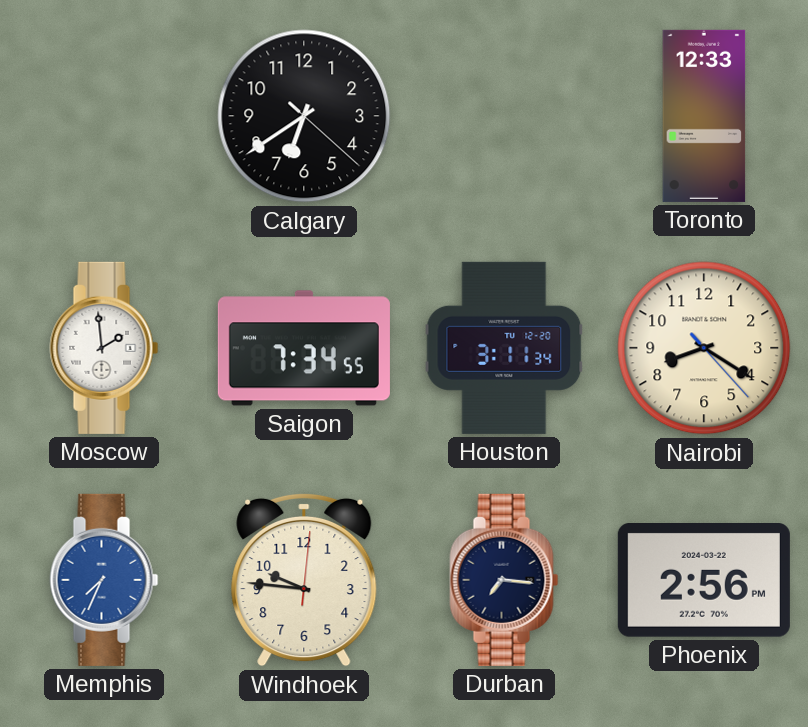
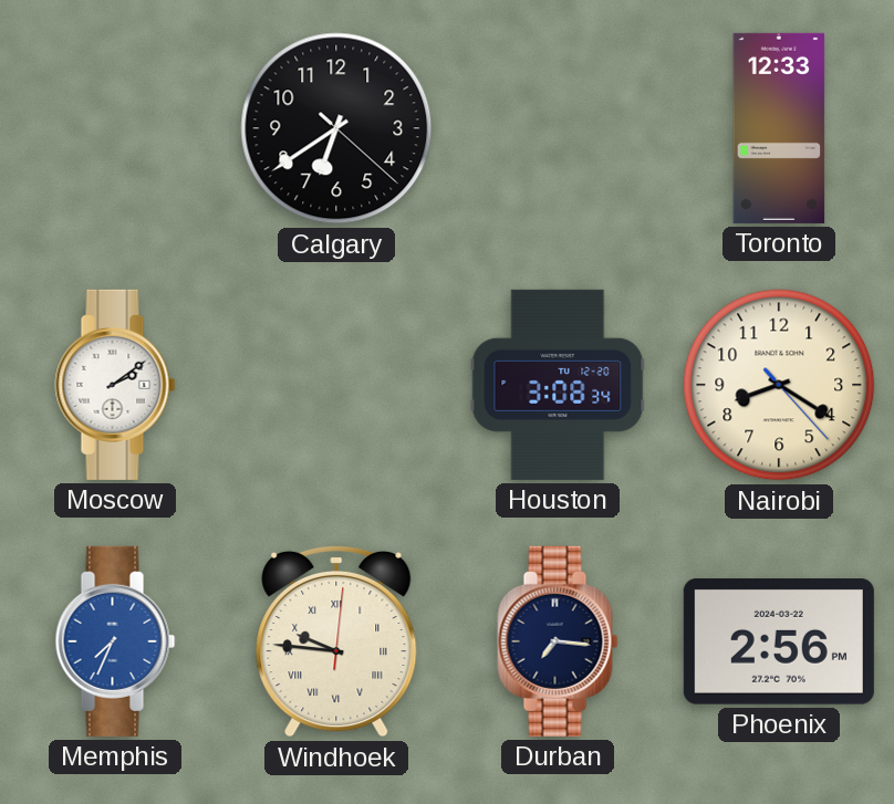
Moscow: 1:59 -> 2:09 (115, 385)
Saigon: 7:34 -> none (304, 348)
Houston: 3:11 -> 3:08 (558, 385)
Windhoek numerals: Arabic -> Roman (336, 641)
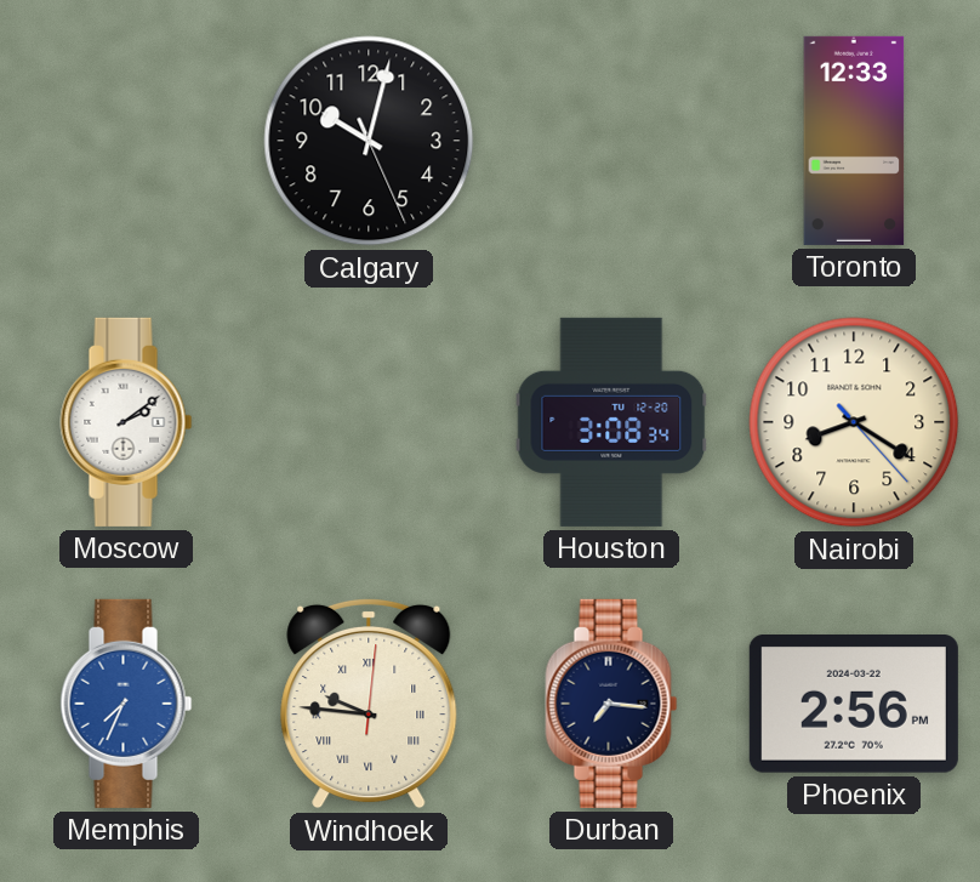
Calgary: 6:39 -> 10:02 (369, 141)
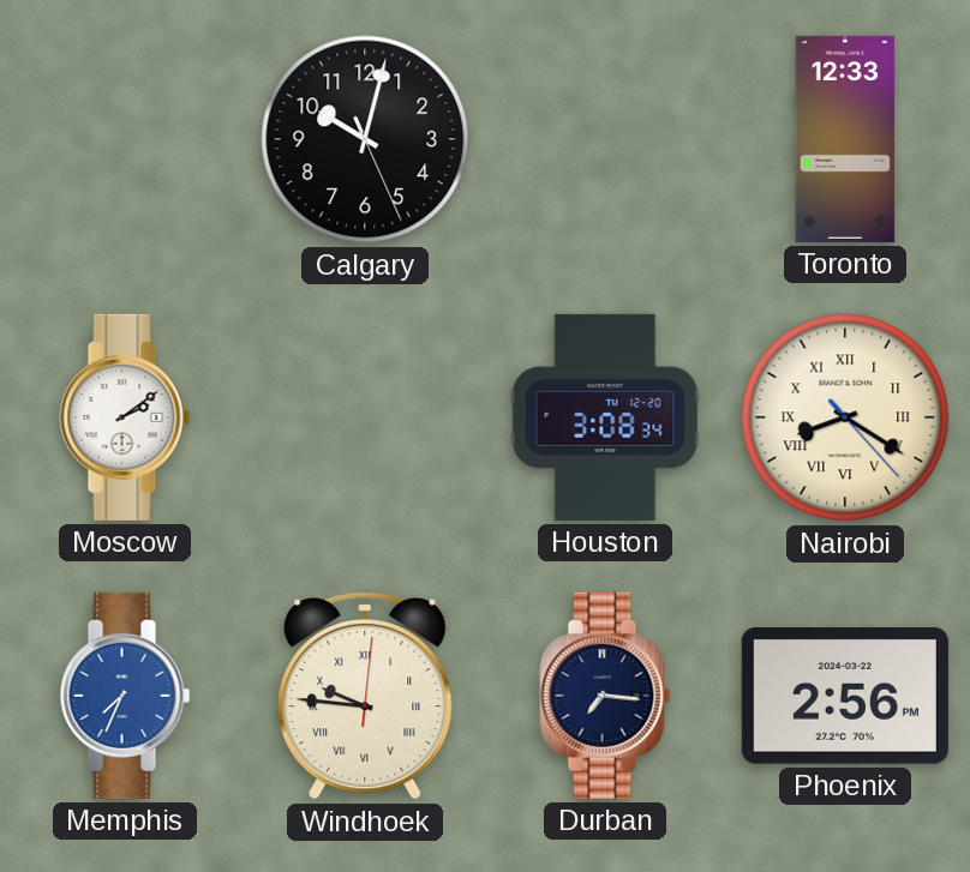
Nairobi numerals: Arabic -> Roman (845, 417)
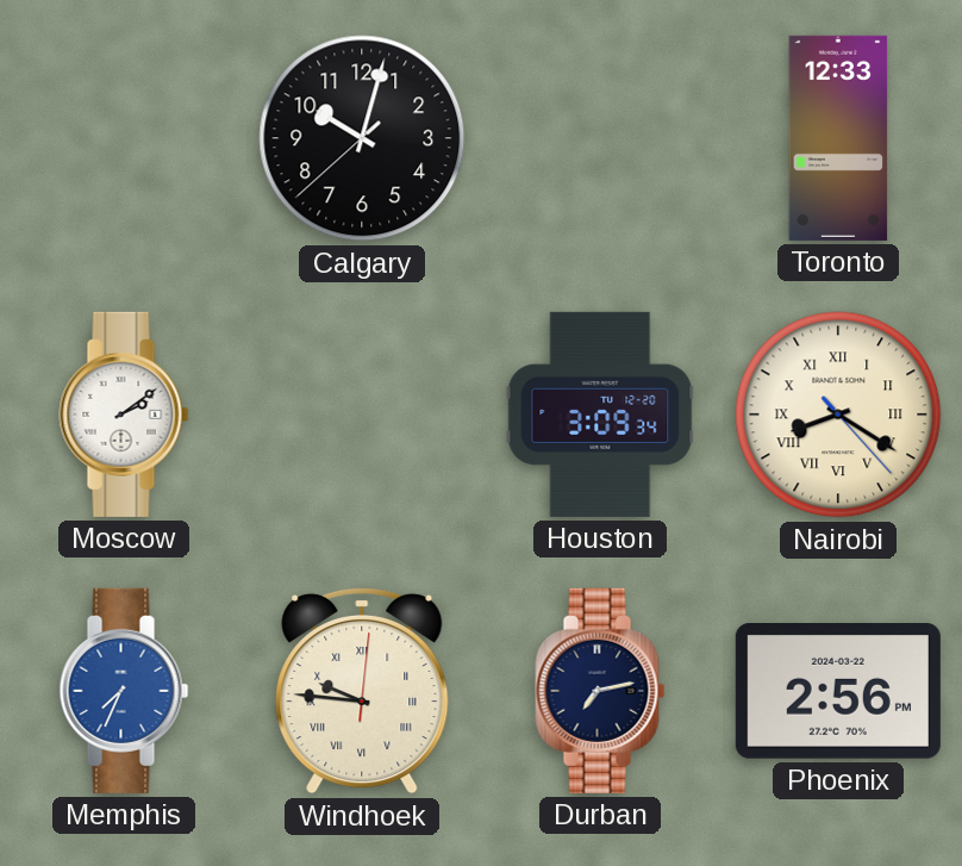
Calgary: 10:02:26 -> 10:02:38 (362, 138)
Houston: 3:08 -> 3:09 (600, 415)
Durban: 7:16 -> 7:13 (600, 691)
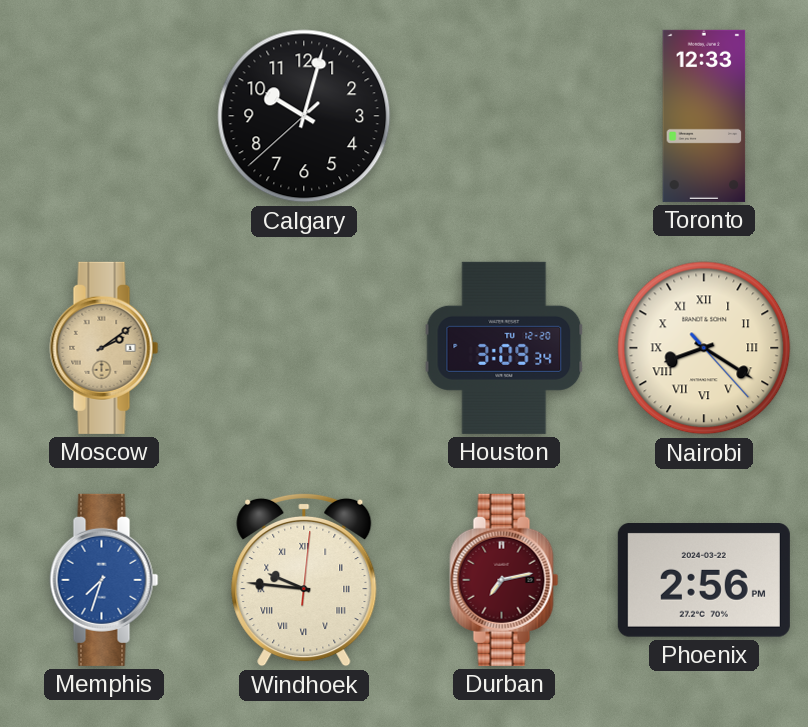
Moscow dial: white -> champagne (104, 348)
Memphis: 7:34 -> 7:33 (104, 580)
Durban dial: navy -> burgundy (504, 580)
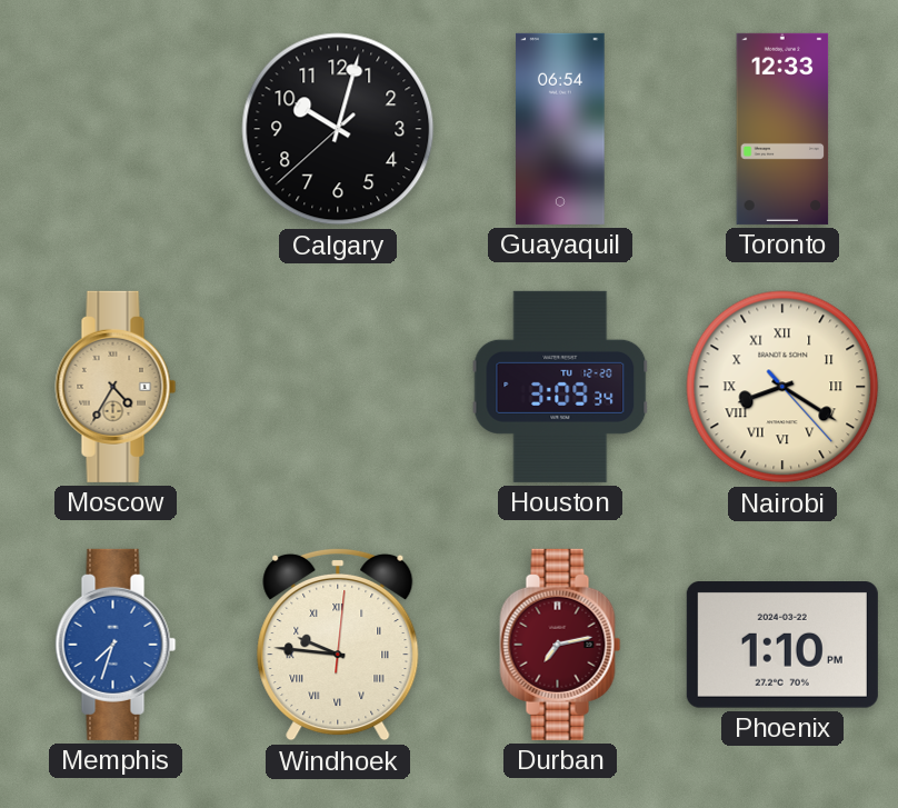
Guayaquil: none -> 06:54 (560, 129)
Moscow: 2:09 -> 4:35 (116, 387)
Phoenix: 2:56 -> 1:10 (782, 645)
